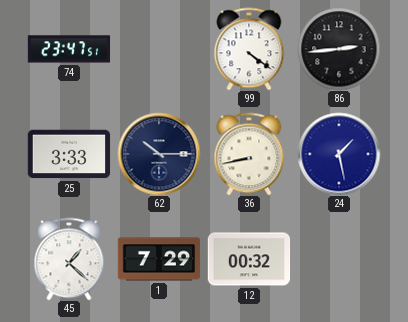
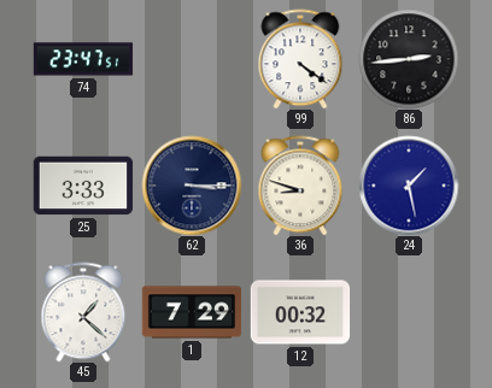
62: 10:15 -> 3:15 (192, 186)
36: 8:43 -> 8:48 (300, 186)
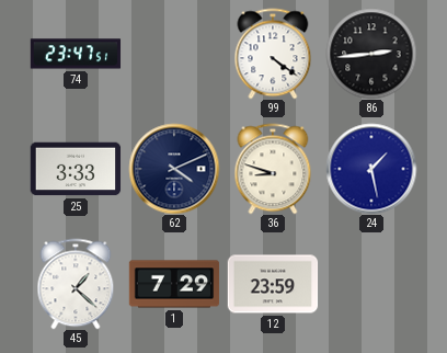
62: 3:15 -> 4:11 (174, 169)
12: 00:32 -> 23:59 (273, 284)
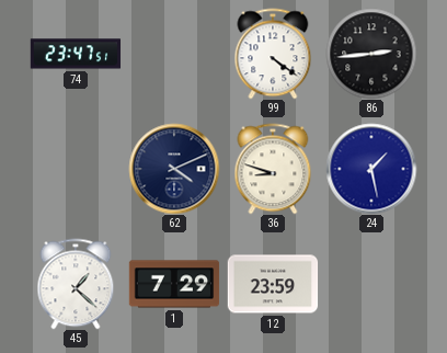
25: 3:33 -> none (76, 169)
